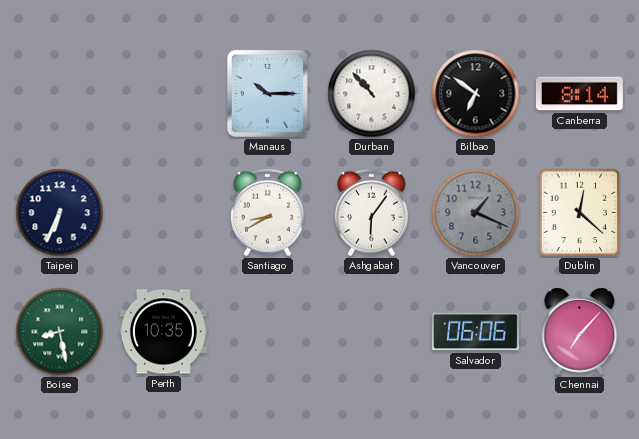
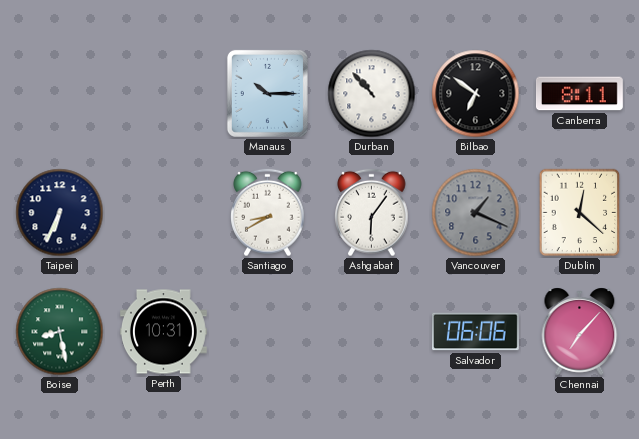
Canberra: 8:14 -> 8:11 (579, 94)
Perth: 10:35 -> 10:31 (163, 332)
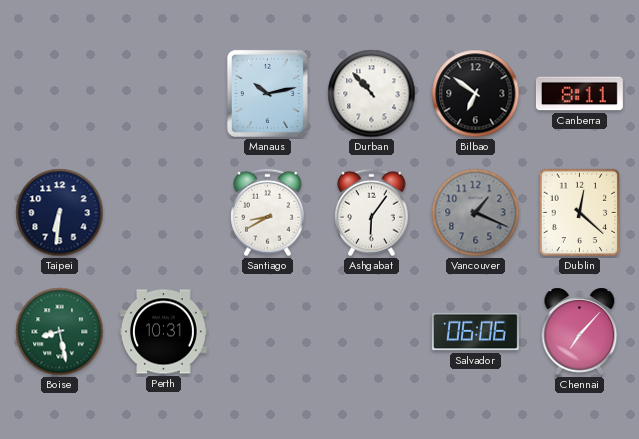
Manaus: 10:15 -> 10:13 (267, 93)
Taipei: 6:34 -> 6:31 (60, 213)
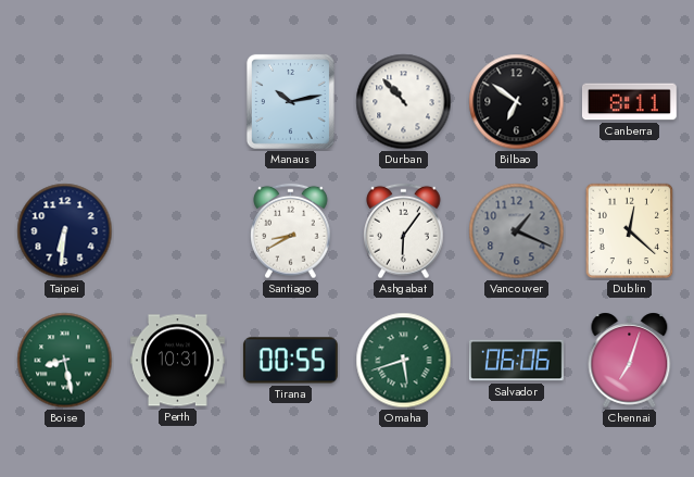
Tirana: none -> 00:55 (290, 361)
Omaha: none -> 5:42 (404, 361)
Chennai: 7:07 -> 7:03 (630, 360)
